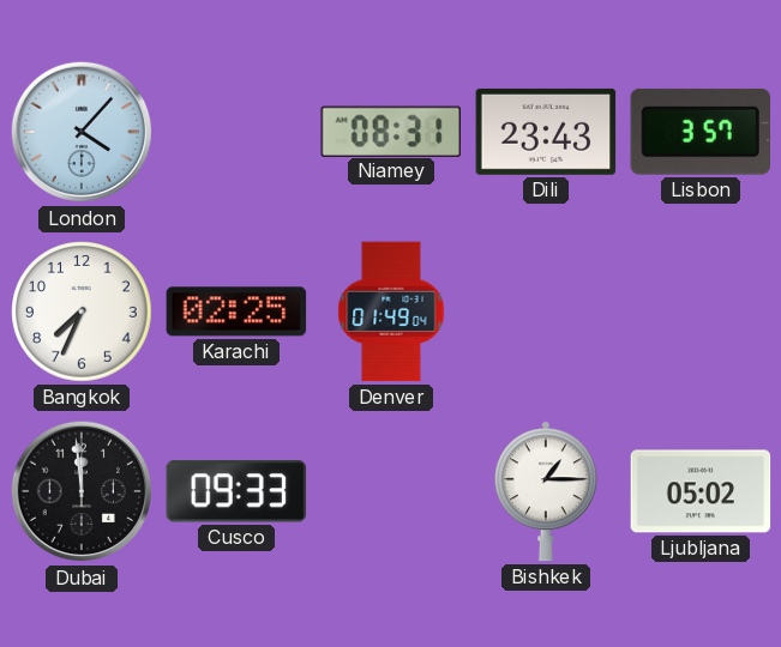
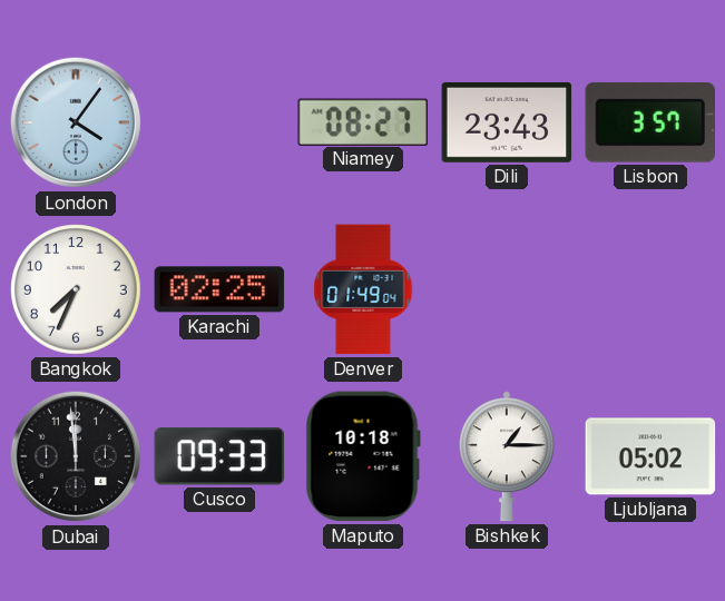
London: 4:07 -> 4:06 (76, 122)
Niamey: 08:31 -> 08:27 (362, 121)
Maputo: none -> 10:18 (363, 456)
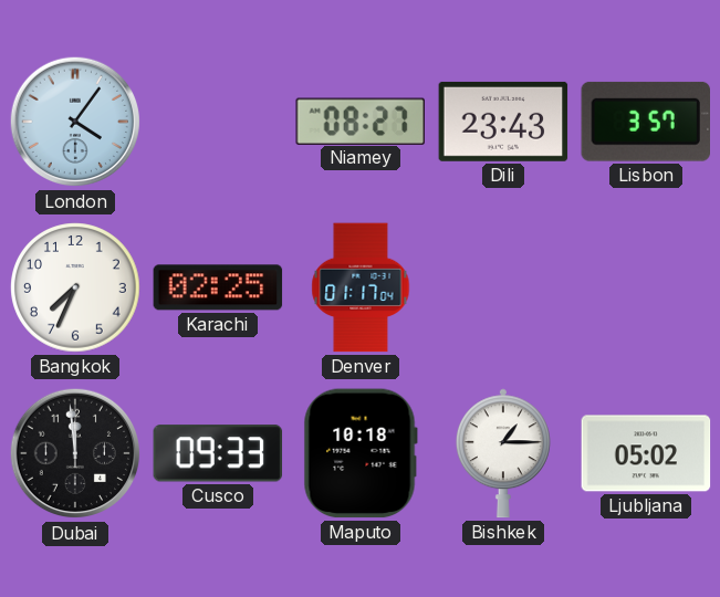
Denver: 01:49 -> 01:17 (361, 287)
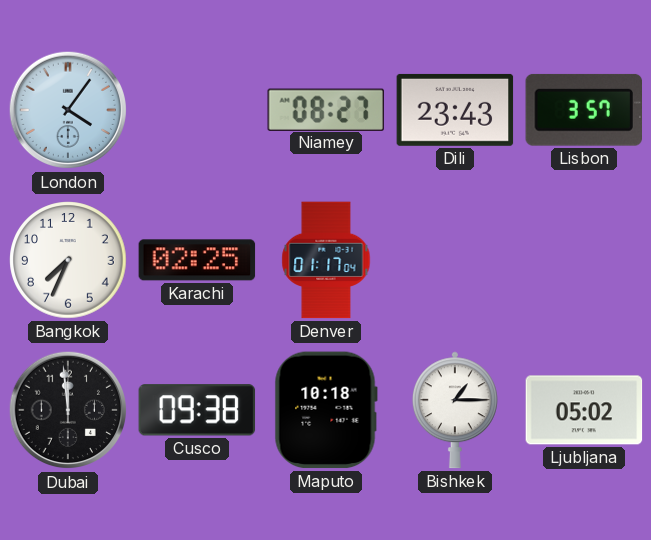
Cusco: 09:33 -> 09:38 (197, 410)
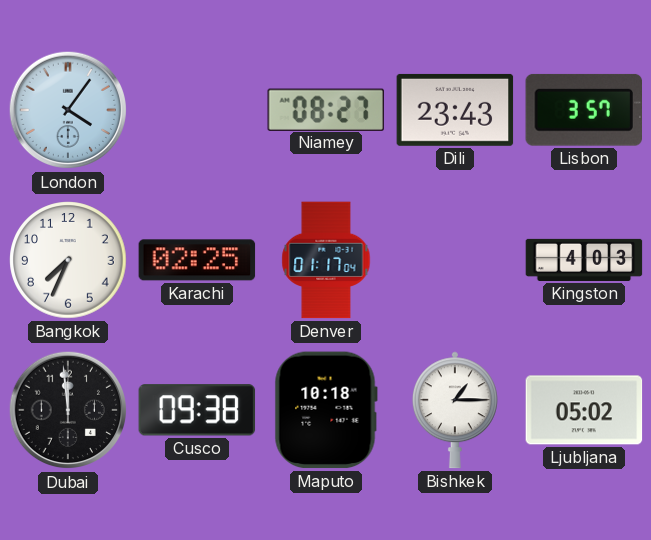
Kingston: none -> 4:03 (584, 260)
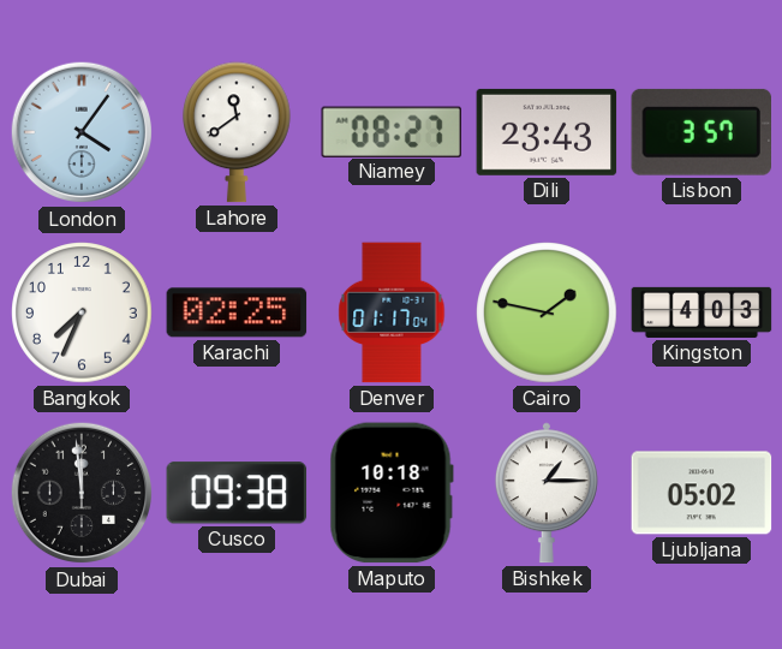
Lahore: none -> 11:39 (238, 132)
Cairo: none -> 1:47 (547, 312)
